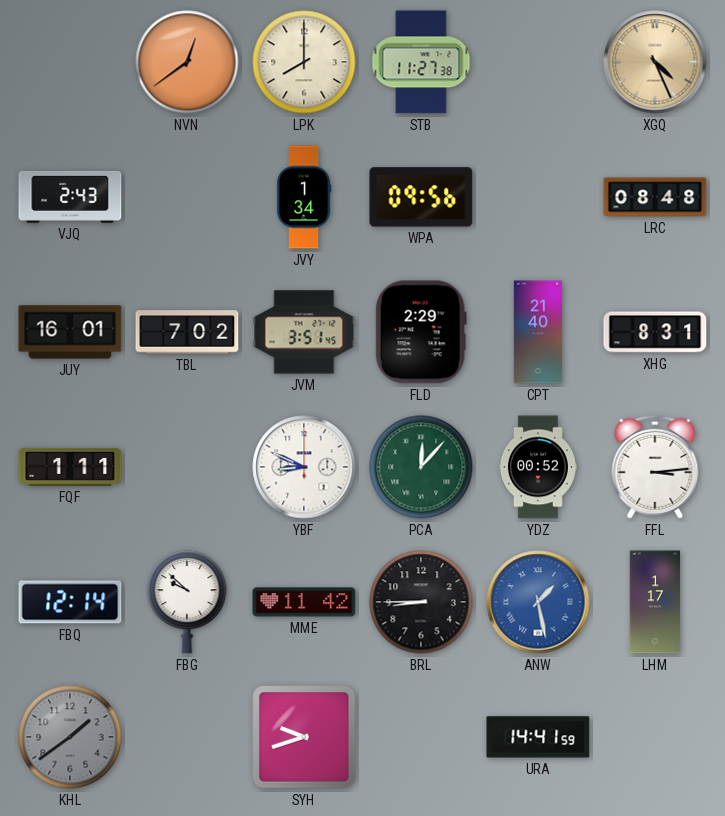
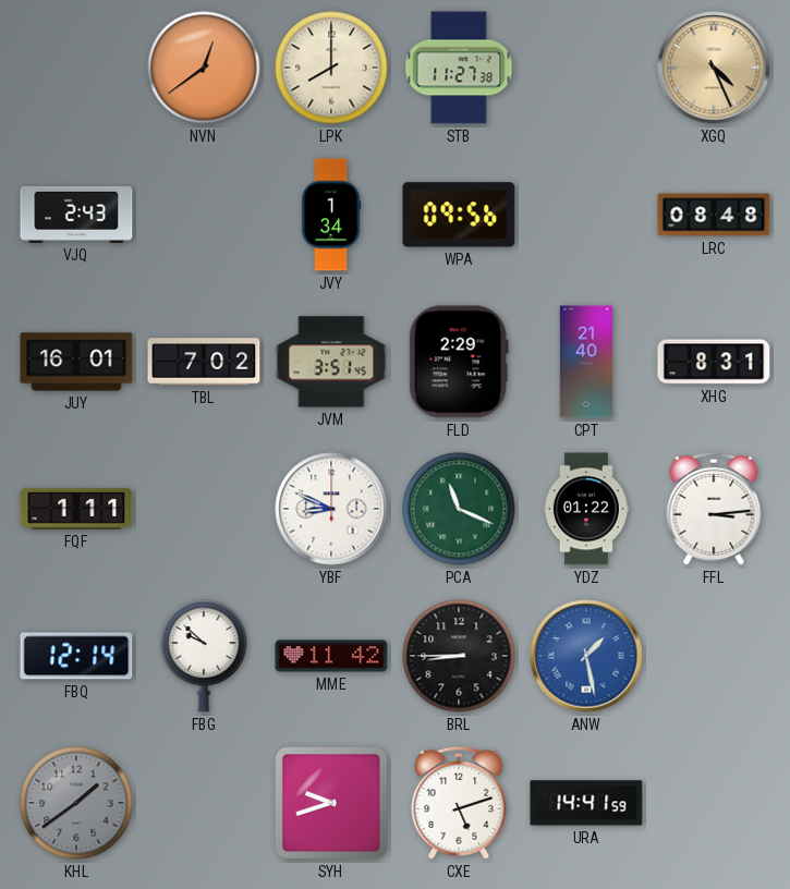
PCA: 12:07 -> 11:19 (459, 509)
YDZ: 00:52 -> 01:22 (586, 509)
LHM: 1:17 -> none (655, 602)
CXE: none -> 5:12 (459, 803)
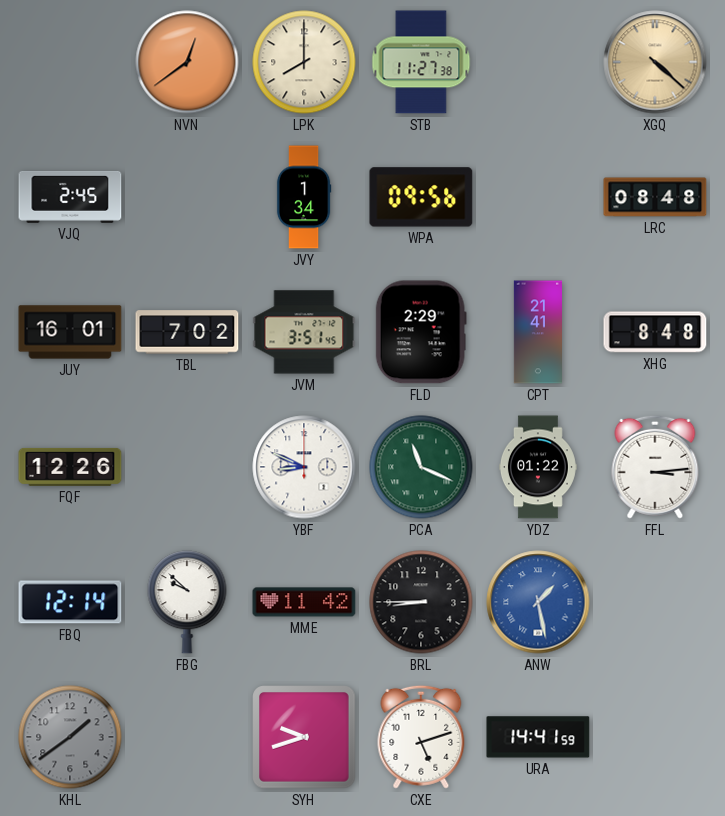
XGQ: 4:26 -> 4:22 (655, 62)
VJQ: 2:43 -> 2:45 (70, 197)
CPT: 21:40 -> 21:41 (537, 332)
XHG: 8:31 -> 8:48 (655, 332)
FQF: 1:11 -> 12:26 (70, 467)
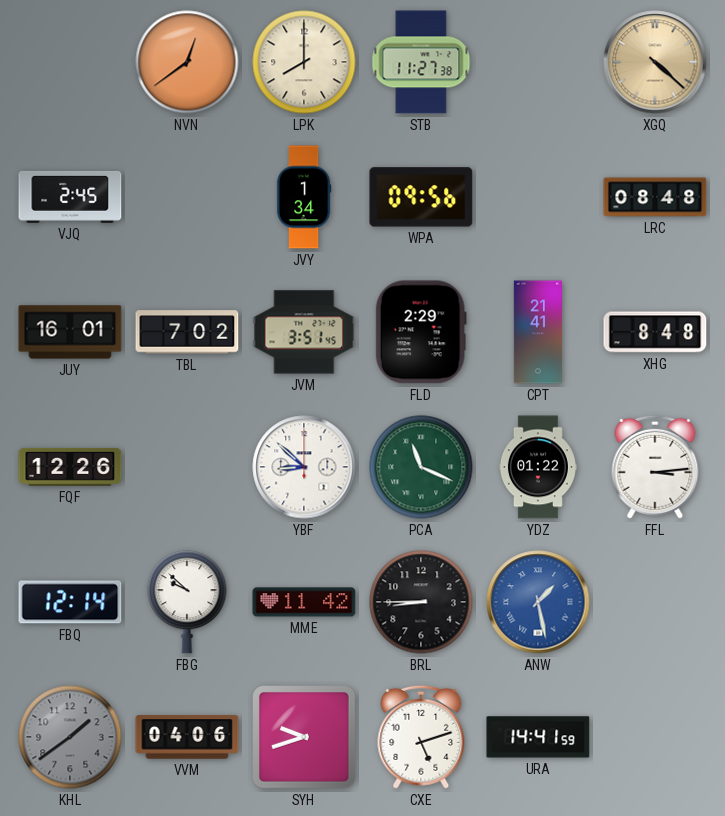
YBF: 8:49 -> 8:52 (304, 467)
VVM: none -> 04:06 (187, 737)
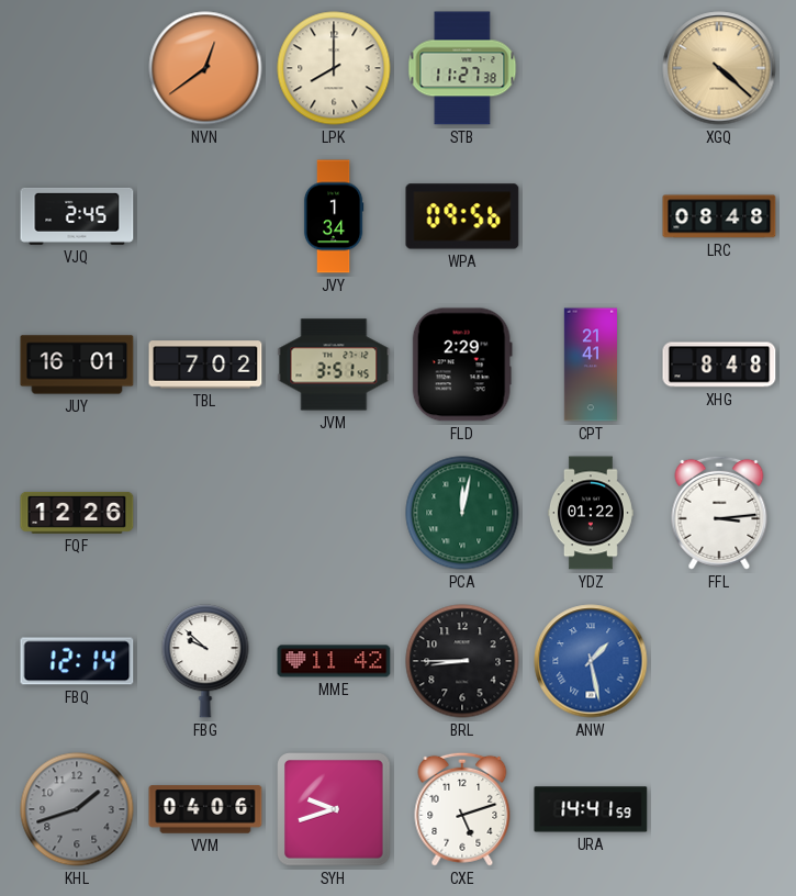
YBF: 8:52 -> none (304, 467)
PCA: 11:19 -> 12:02 (462, 513)
KHL: 1:39 -> 1:42 (77, 809)
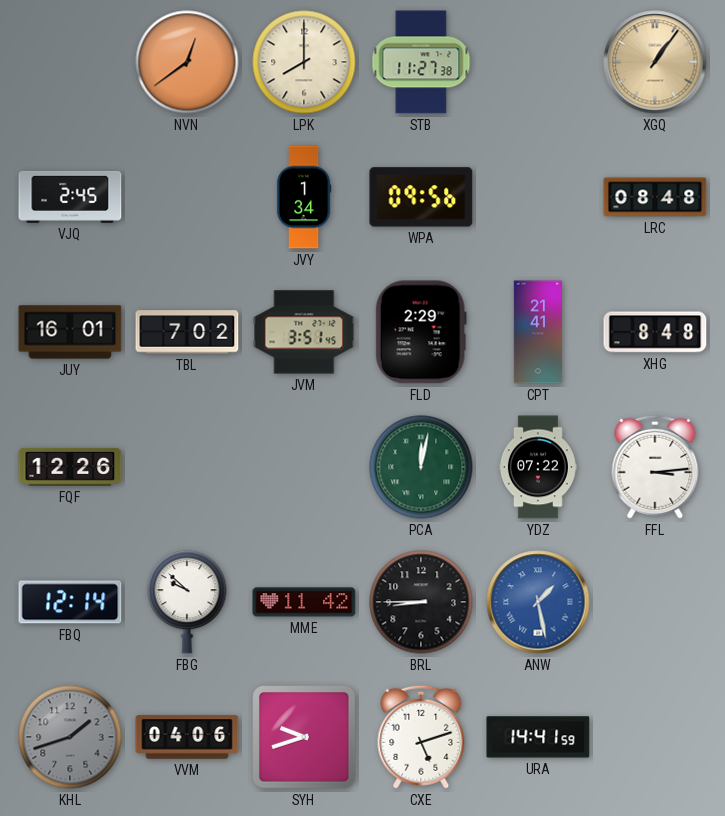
XGQ: 4:22 -> 1:06 (655, 62)
YDZ: 01:22 -> 07:22 (538, 467)
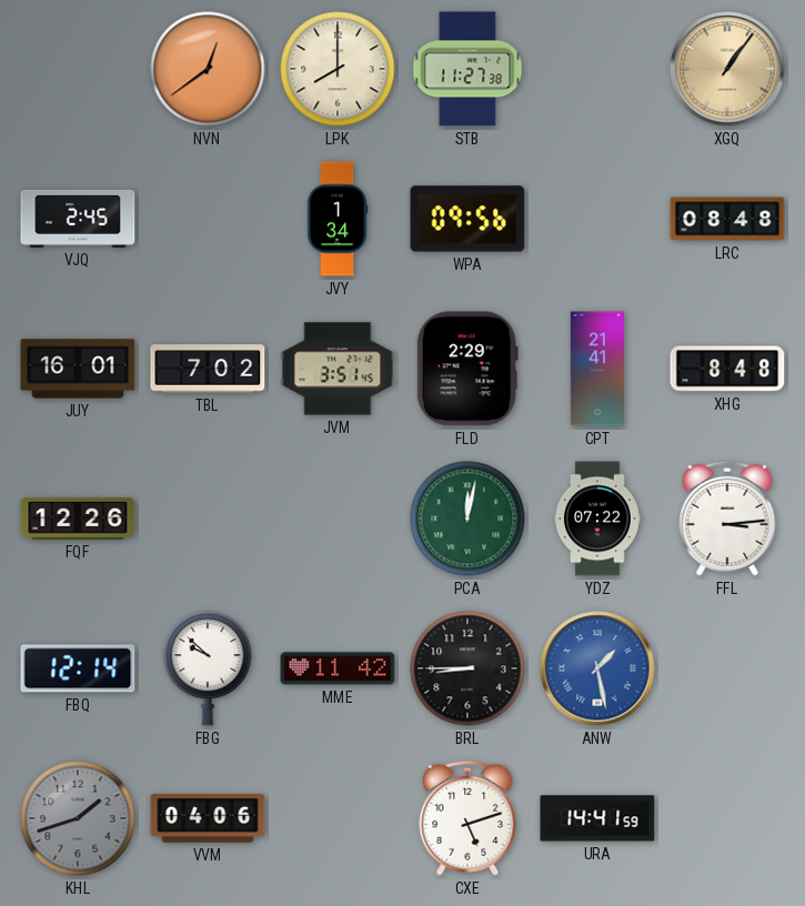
SYH: 9:42 -> none (304, 737)
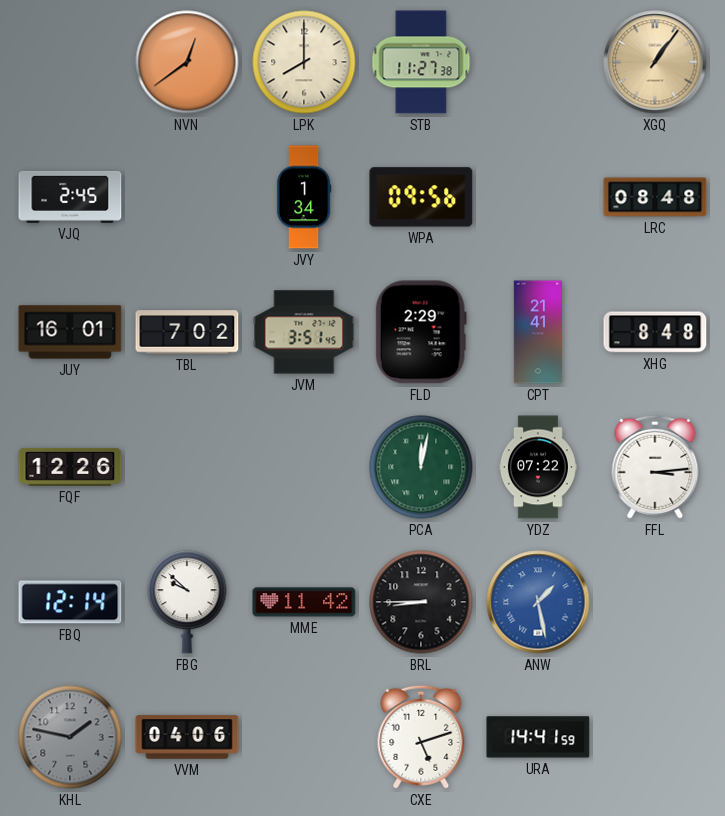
KHL: 1:42 -> 1:47 (70, 737)
